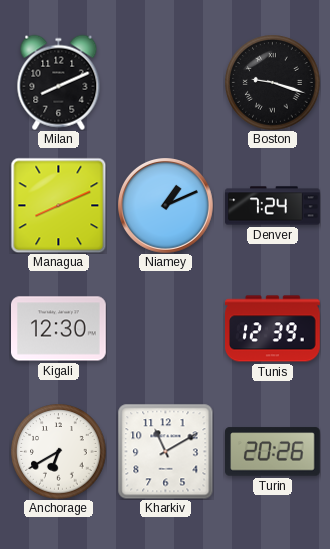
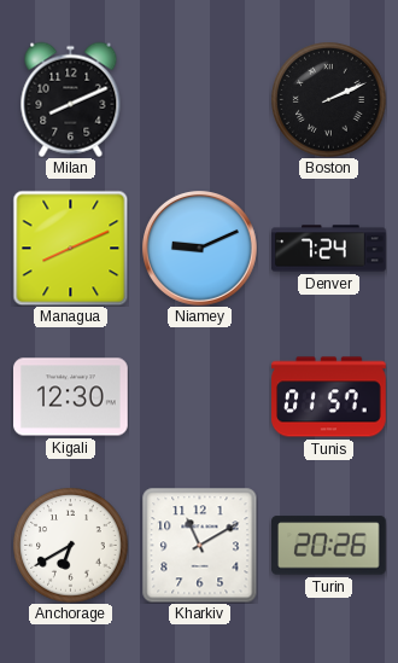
Boston: 9:18 -> 2:11 (328, 99)
Niamey: 1:11 -> 9:11 (200, 249)
Tunis: 12:39 -> 01:57 (329, 397)
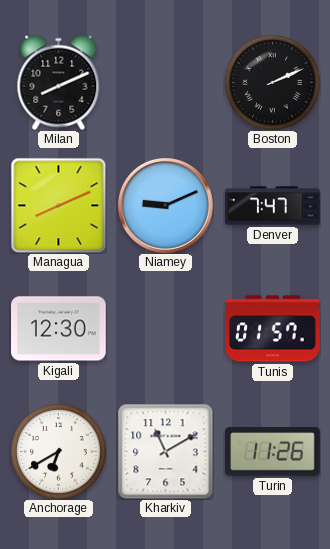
Denver: 7:24 -> 7:47 (273, 206)
Turin: 20:26 -> 11:26 (273, 452)
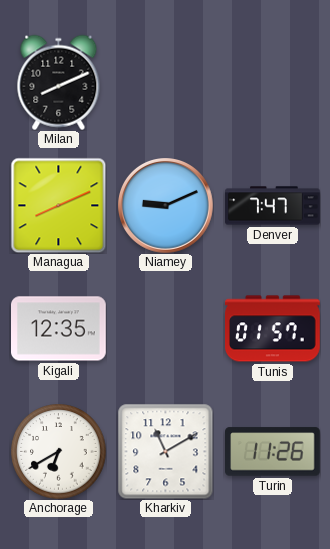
Boston: 2:11 -> none (272, 82)
Kigali: 12:30 -> 12:35 (59, 329)
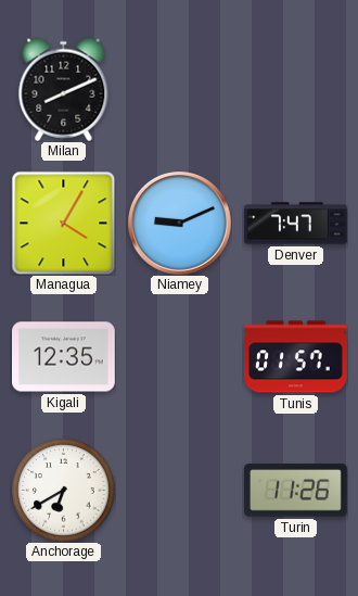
Managua: 8:11 -> 4:05 (63, 223)
Kharkiv: 11:10 -> none (165, 451)
